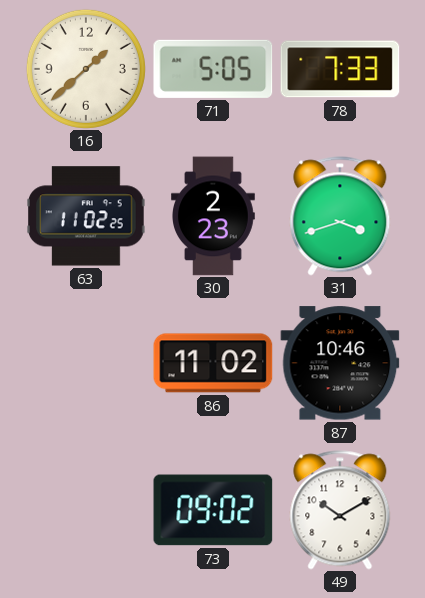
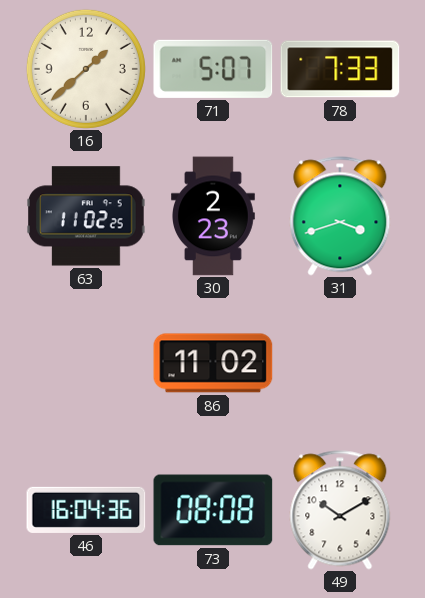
71: 5:05 -> 5:07 (213, 69)
87: 10:46 -> none (340, 363)
46: none -> 16:04 (86, 510)
73: 09:02 -> 08:08 (213, 510)
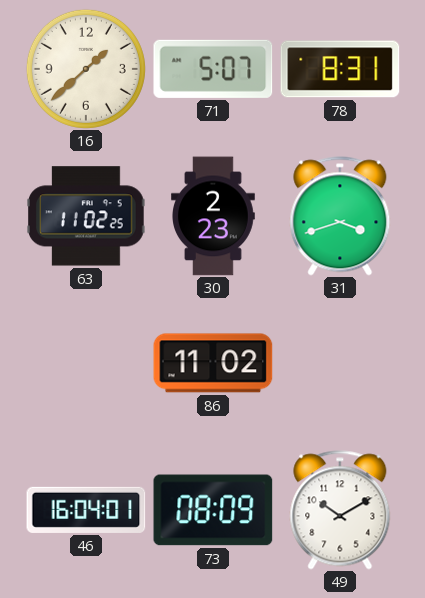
78: 7:33 -> 8:31 (340, 69)
46: 16:04:36 -> 16:04:01 (86, 510)
73: 08:08 -> 08:09 (213, 510)
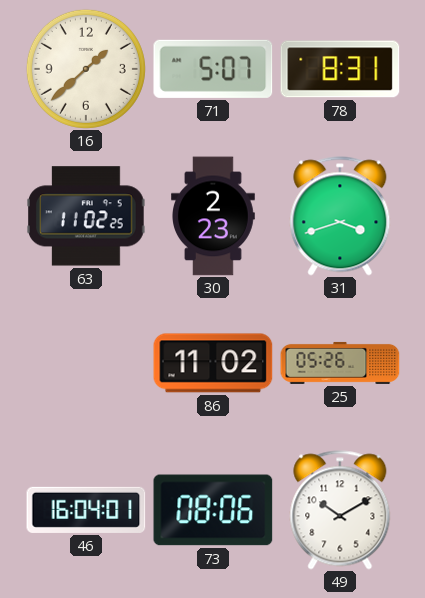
25: none -> 05:26 (340, 363)
73: 08:09 -> 08:06 (213, 510)
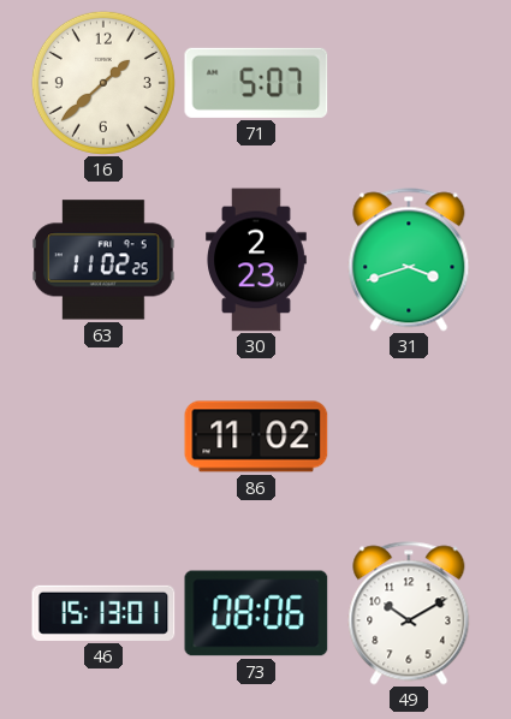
78: 8:31 -> none (340, 69)
25: 05:26 -> none (340, 363)
46: 16:04 -> 15:13 (103, 613)
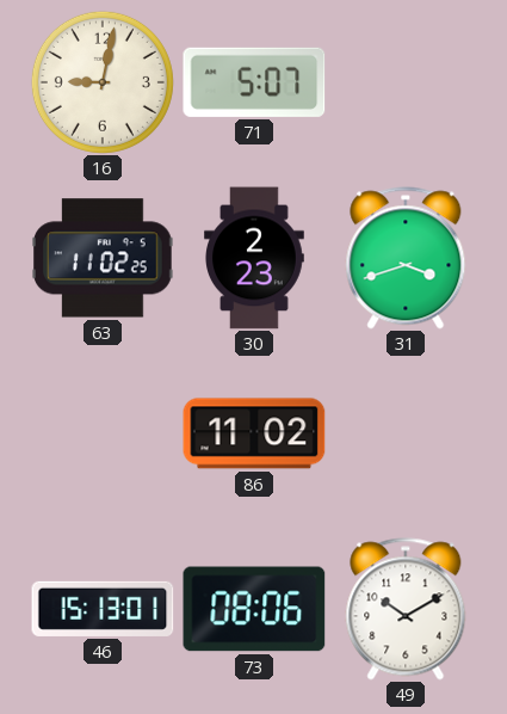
16: 1:38 -> 9:02 (103, 82)
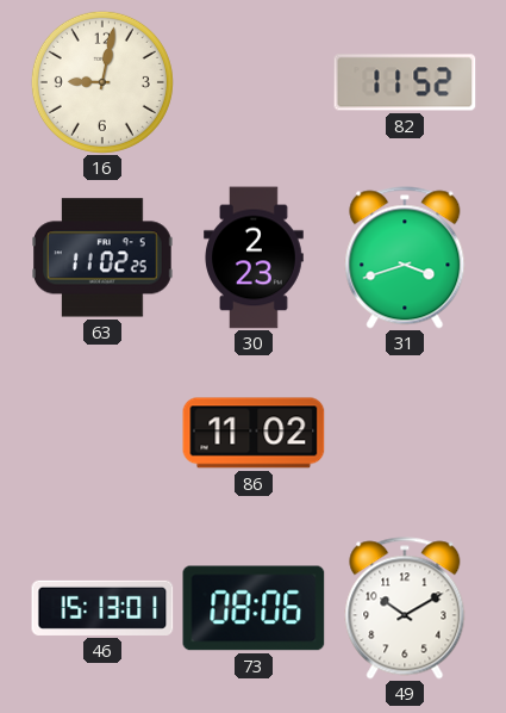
71: 5:07 -> none (254, 82)
82: none -> 11:52 (405, 82)
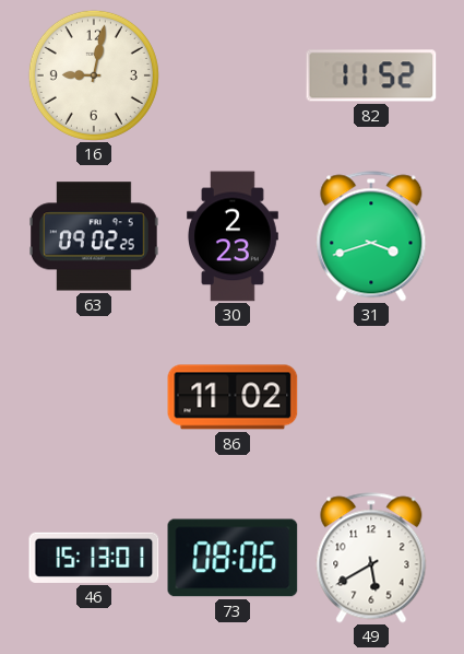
63: 11:02 -> 09:02 (95, 236)
49: 10:10 -> 5:40 (371, 558)
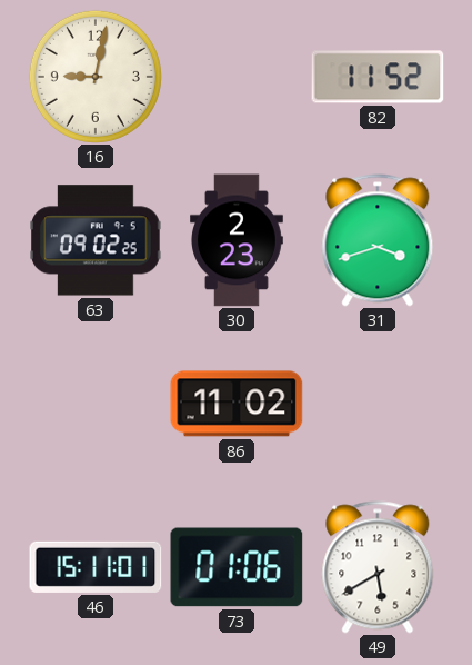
46: 15:13 -> 15:11 (96, 567)
73: 08:06 -> 01:06 (237, 567)
